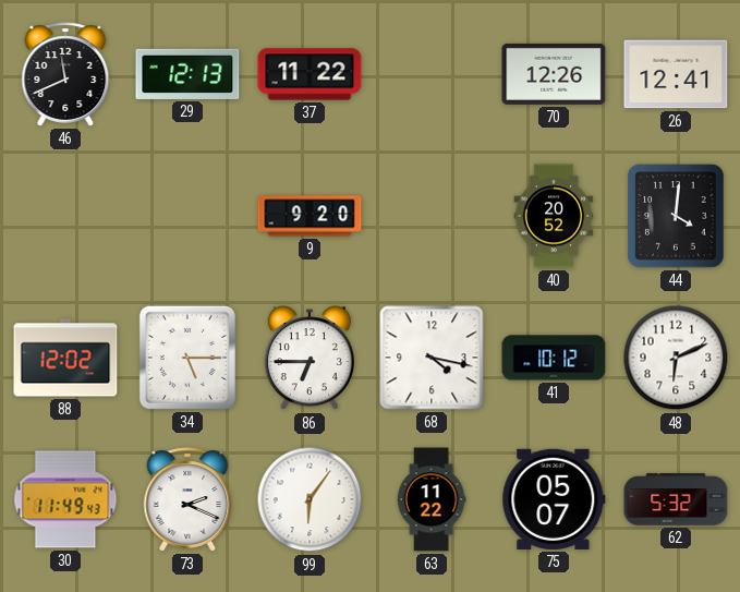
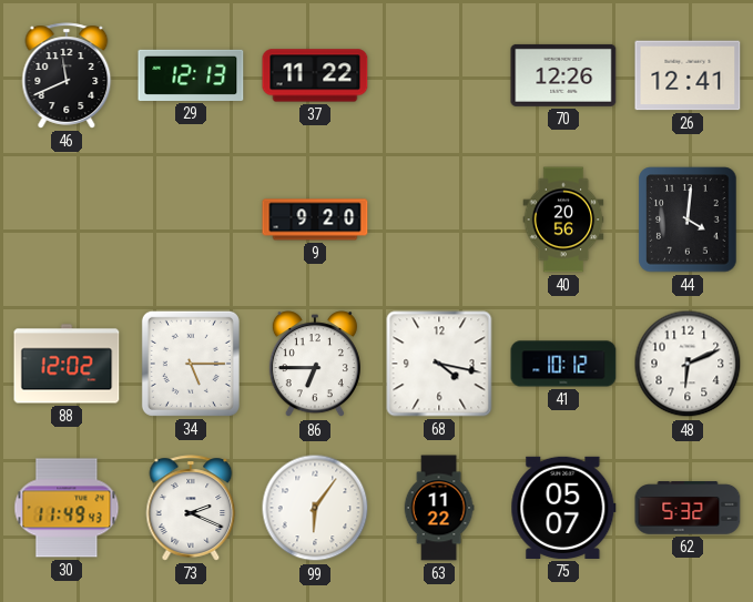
40: 20:52 -> 20:56 (563, 220)
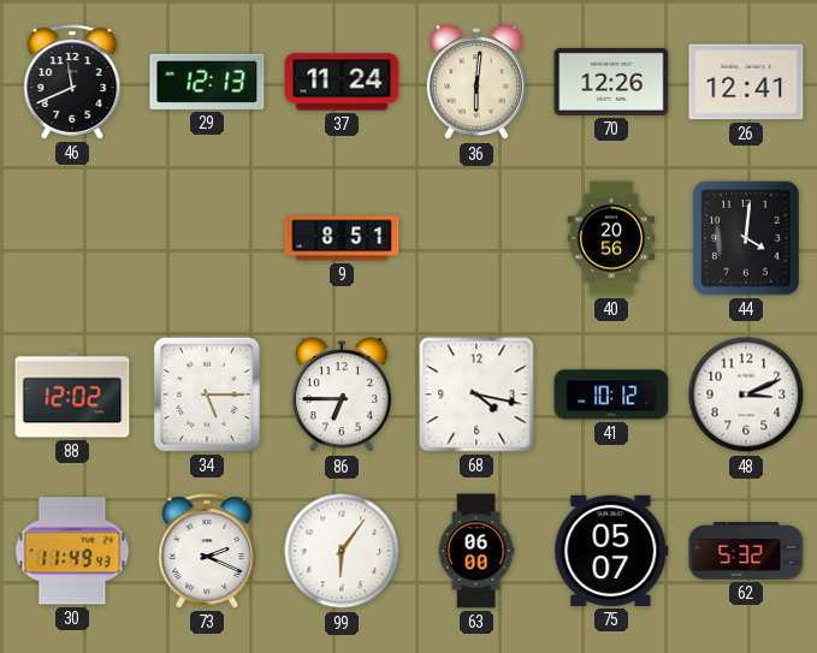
37: 11:22 -> 11:24 (342, 82)
36: none -> 6:01 (476, 83)
9: 9:20 -> 8:51 (342, 238)
48: 6:11 -> 3:11 (746, 394)
63: 11:22 -> 06:00 (476, 551)
